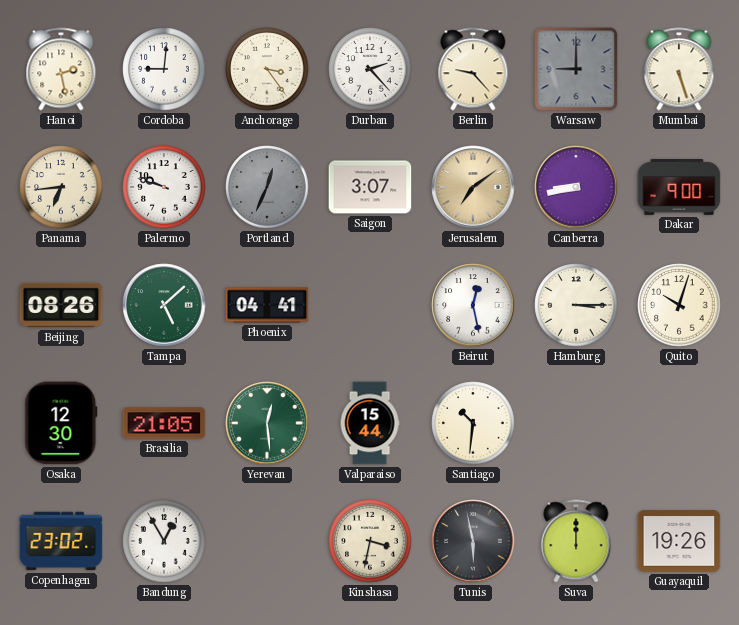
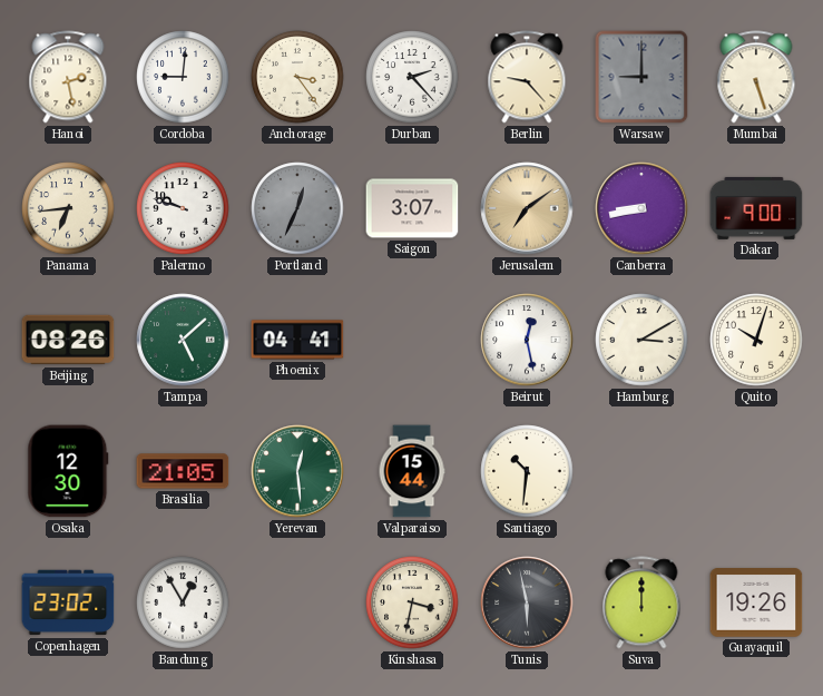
Hamburg: 3:15 -> 3:10 (641, 340)
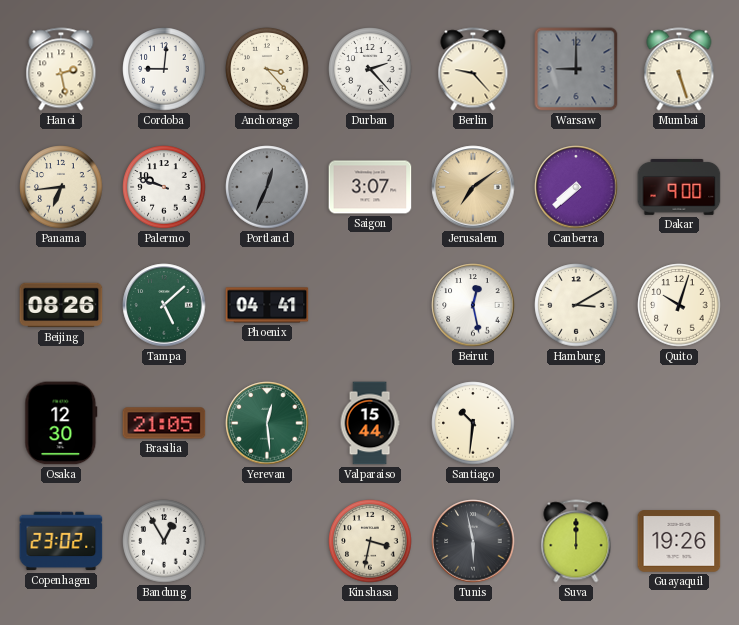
Anchorage: 3:24 -> 3:23 (267, 69)
Canberra: 8:43 -> 7:38 (576, 187)
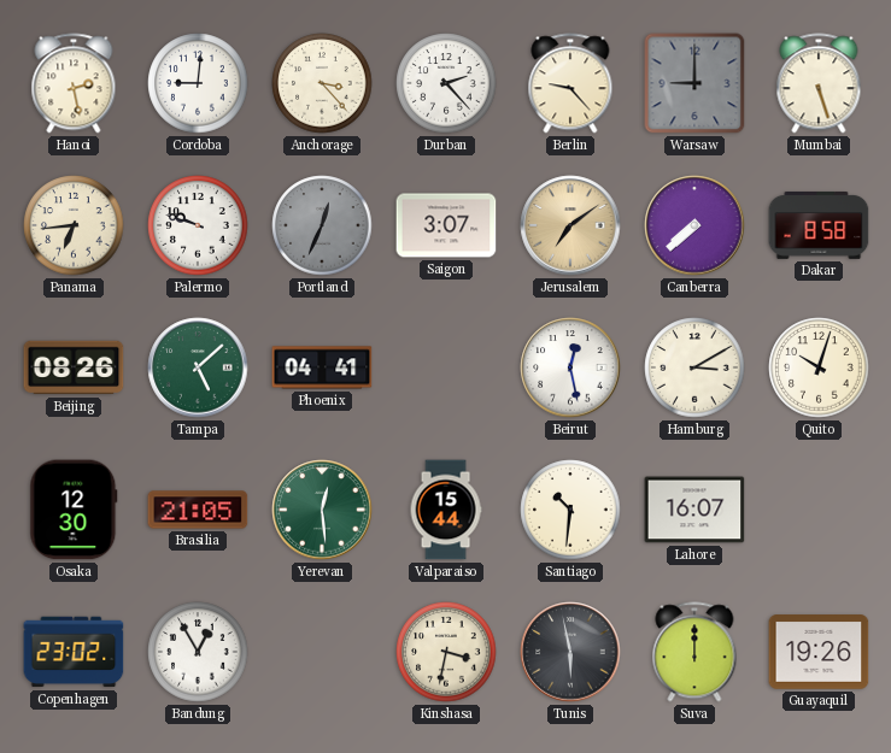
Dakar: 9:00 -> 8:58 (819, 225)
Lahore: none -> 16:07 (694, 510)
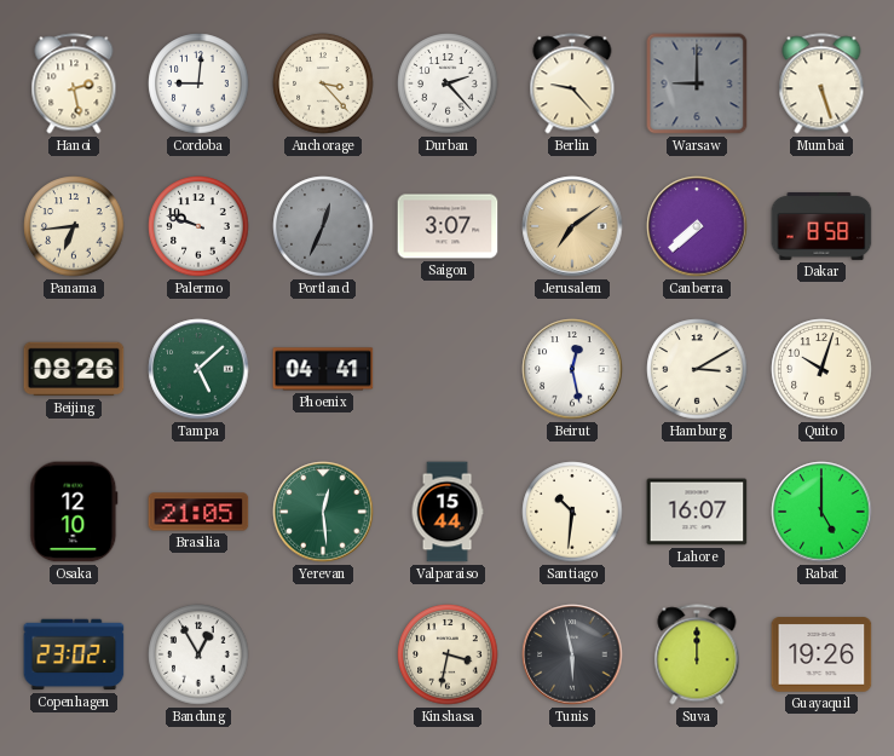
Osaka: 12:30 -> 12:10 (74, 512)
Rabat: none -> 5:00 (821, 512)
